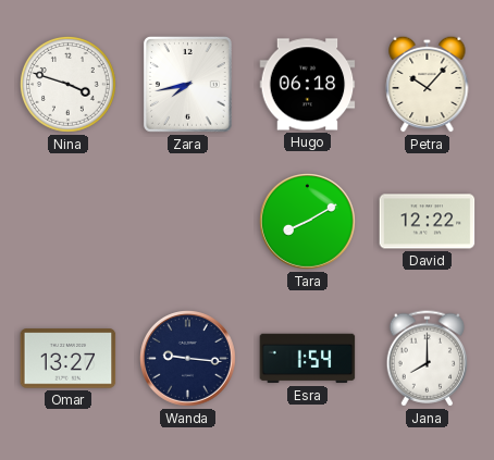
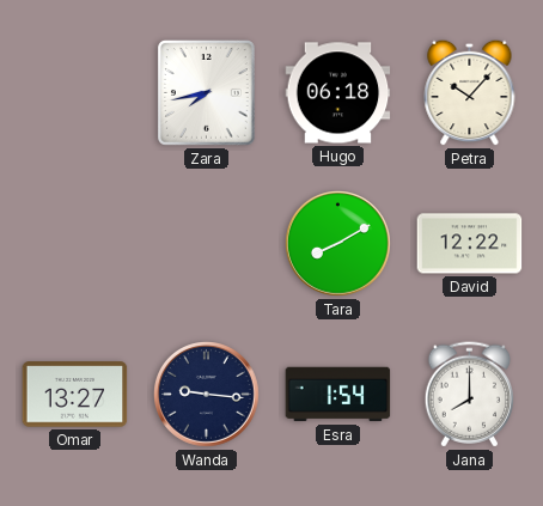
Nina: 3:48 -> none (69, 85)
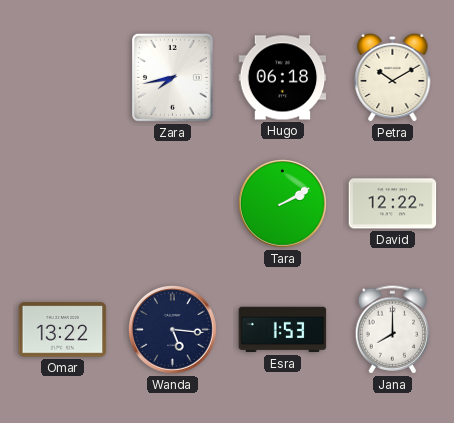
Petra: 10:07 -> 10:10 (393, 77)
Tara: 8:10 -> 2:10 (283, 204)
Omar: 13:27 -> 13:22 (63, 330)
Wanda: 9:16 -> 5:16 (173, 330)
Esra: 1:54 -> 1:53 (283, 330)
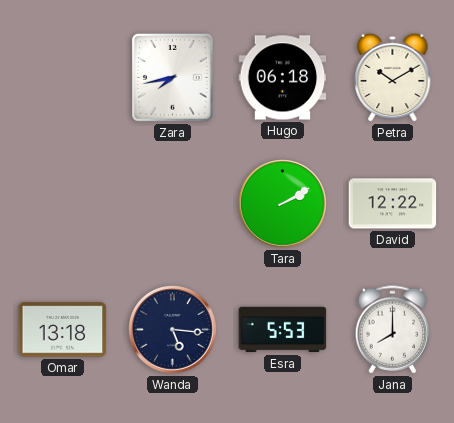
Omar: 13:22 -> 13:18 (63, 330)
Esra: 1:53 -> 5:53 (283, 330)
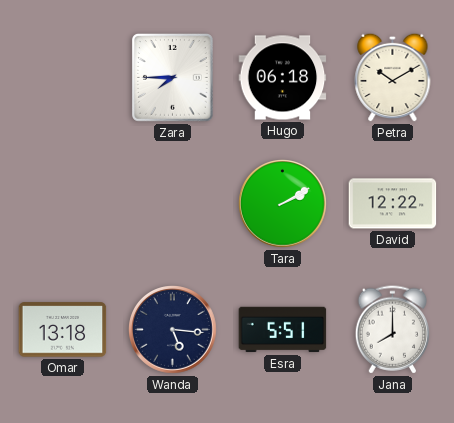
Zara: 7:43 -> 7:45 (172, 78)
Esra: 5:53 -> 5:51 (283, 330)
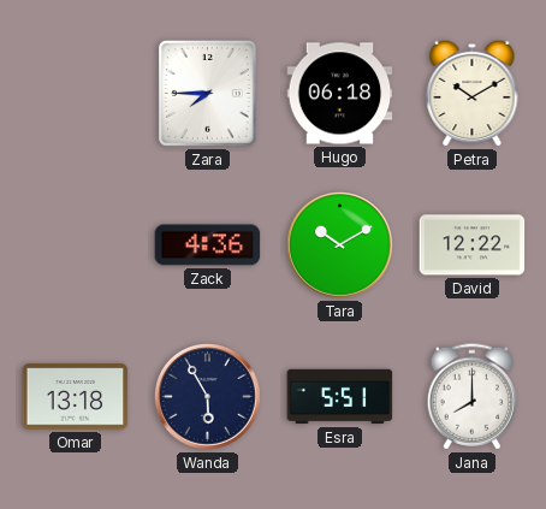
Zack: none -> 4:36 (208, 245)
Tara: 2:10 -> 10:10 (340, 245)
Wanda: 5:16 -> 5:55 (208, 397)
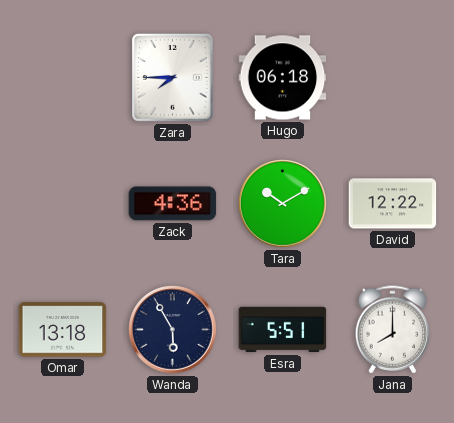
Petra: 10:10 -> none (473, 93)
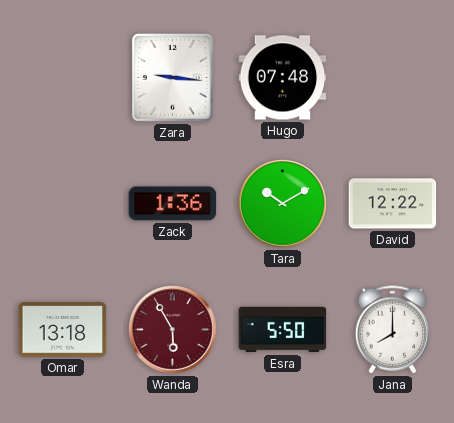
Zara: 7:45 -> 9:16 (172, 78)
Hugo: 06:18 -> 07:48 (283, 78)
Zack: 4:36 -> 1:36 (173, 204)
Wanda dial: navy -> burgundy (173, 330)
Esra: 5:51 -> 5:50 (283, 330)
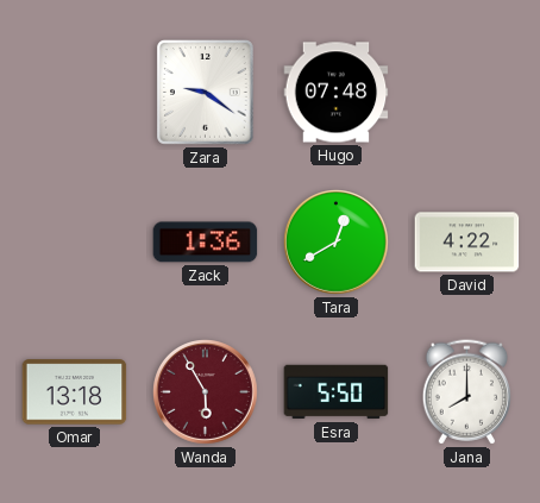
Zara: 9:16 -> 9:21 (205, 93)
Tara: 10:10 -> 12:40 (337, 243)
David: 12:22 -> 4:22 (467, 243)
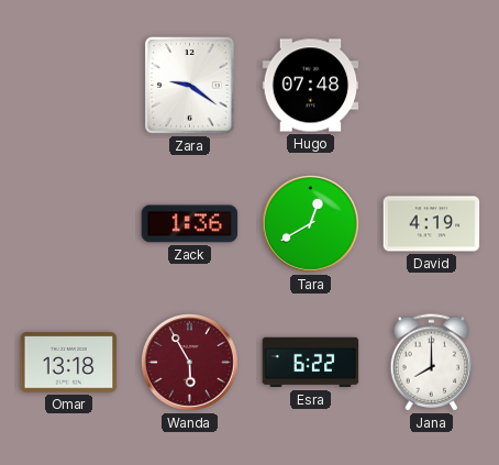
David: 4:22 -> 4:19 (432, 224)
Esra: 5:50 -> 6:22 (311, 363)
